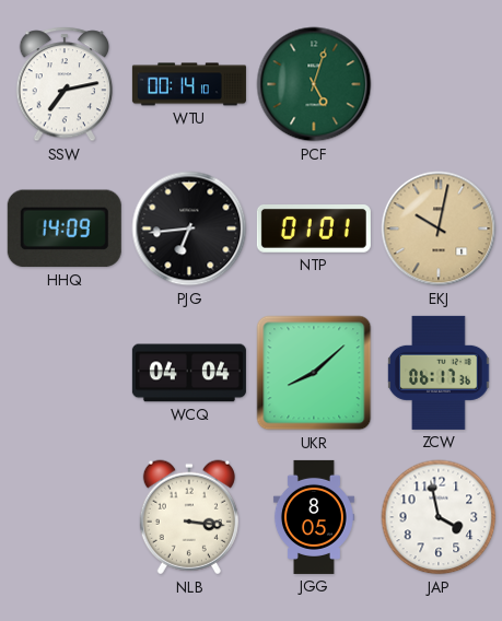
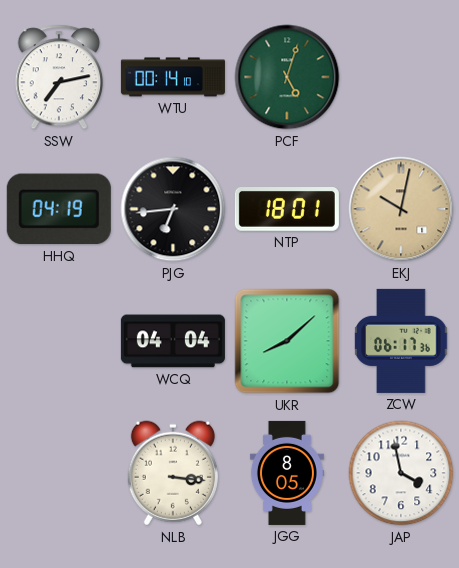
HHQ: 14:09 -> 04:19 (59, 209)
NTP: 01:01 -> 18:01 (287, 210)
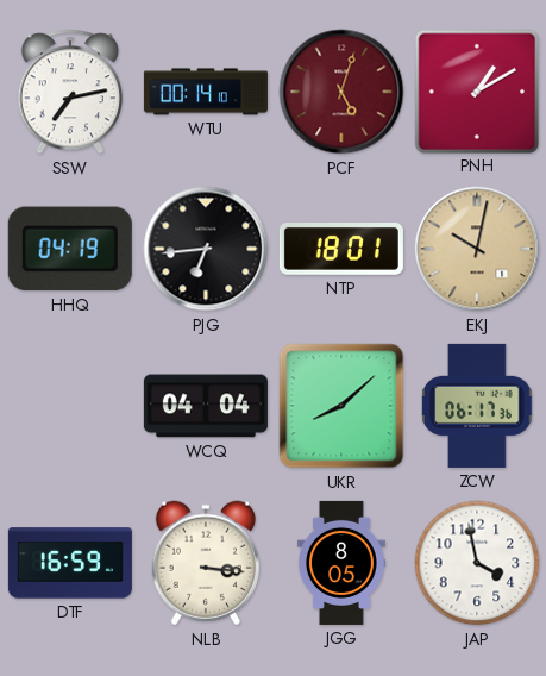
PCF dial: green -> burgundy (341, 92)
PNH: none -> 1:10 (477, 90)
DTF: none -> 16:59 (70, 563)
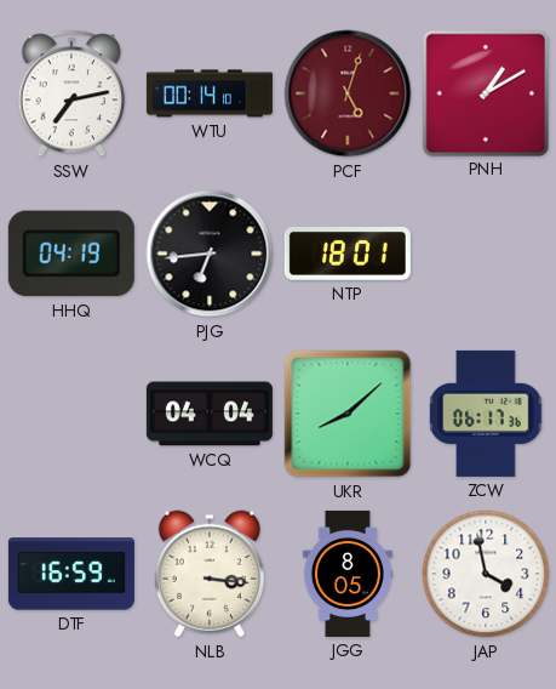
EKJ: 10:02 -> none (477, 249)
